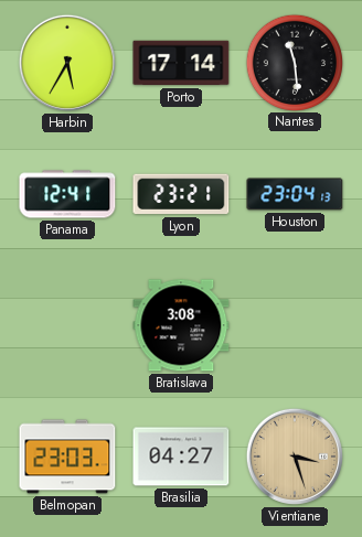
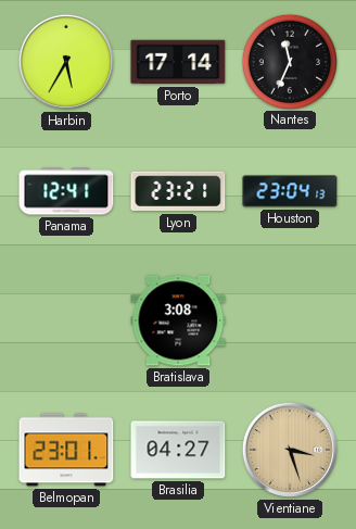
Nantes: 11:29 -> 11:34 (289, 61)
Belmopan: 23:03 -> 23:01 (66, 450)
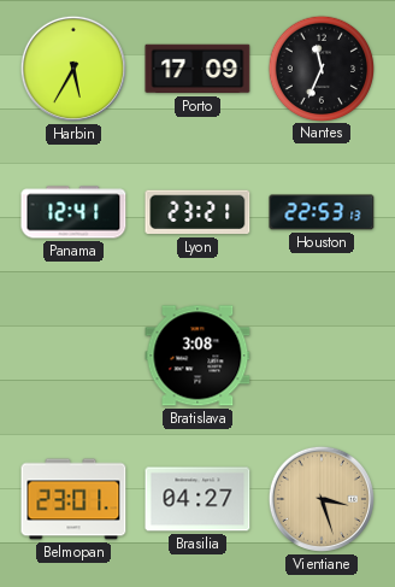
Porto: 17:14 -> 17:09 (197, 69)
Houston: 23:04 -> 22:53 (322, 212)
